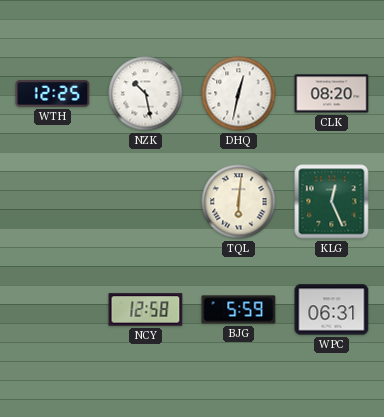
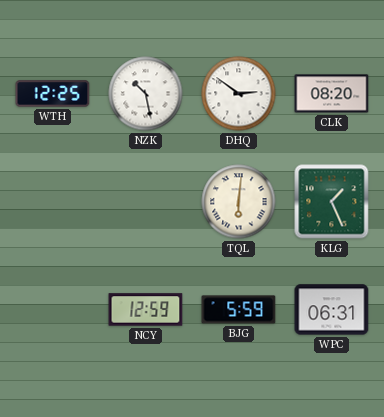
DHQ: 12:32 -> 2:51 (239, 94)
KLG: 12:26 -> 1:26 (332, 202)
NCY: 12:58 -> 12:59 (146, 310)
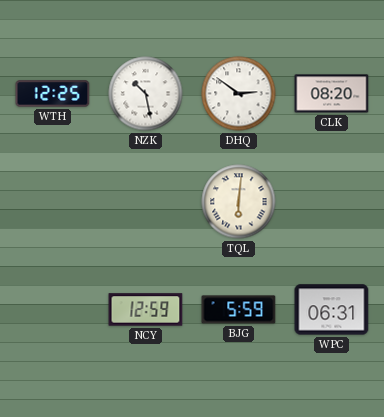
KLG: 1:26 -> none (332, 202)
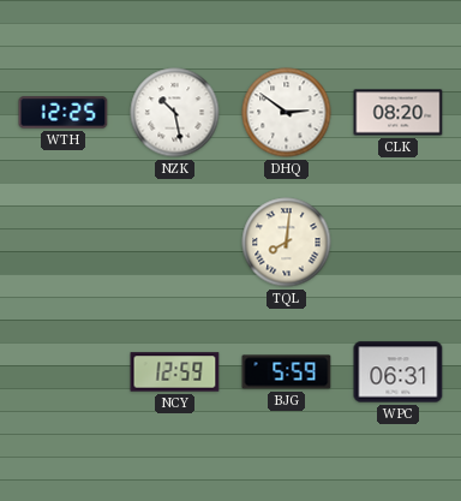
TQL: 6:01 -> 8:01 (287, 243)
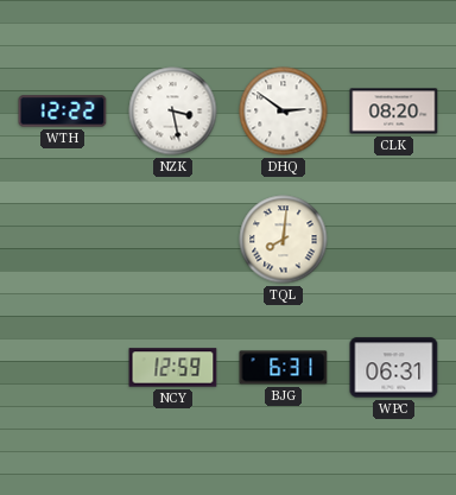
WTH: 12:25 -> 12:22 (63, 112)
NZK: 10:28 -> 3:28 (173, 112)
BJG: 5:59 -> 6:31 (284, 368)
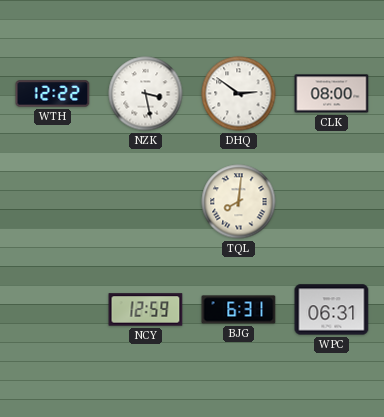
CLK: 08:20 -> 08:00 (332, 94)
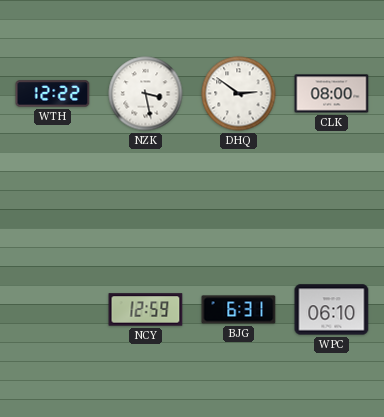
TQL: 8:01 -> none (239, 202)
WPC: 06:31 -> 06:10 (332, 310)
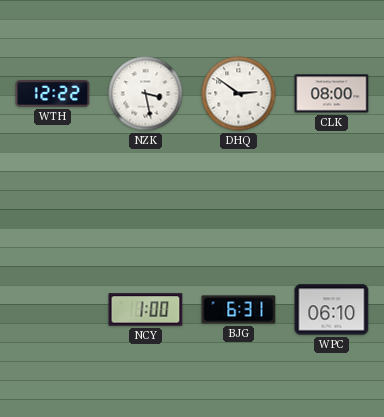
NCY: 12:59 -> 1:00 (146, 310)
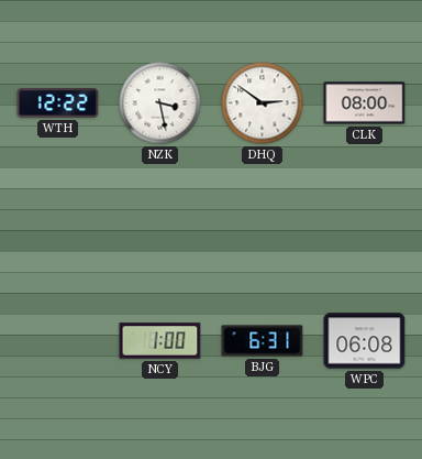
WPC: 06:10 -> 06:08 (365, 341)
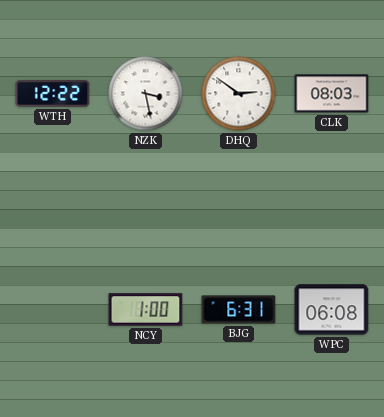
CLK: 08:00 -> 08:03 (332, 94)
